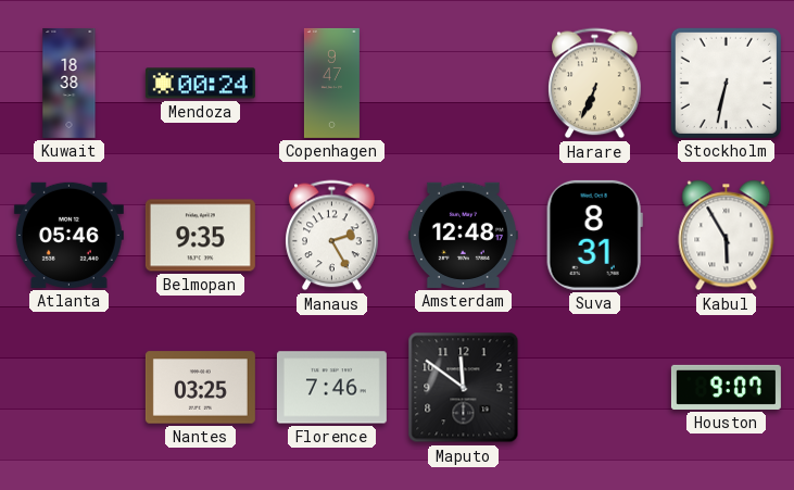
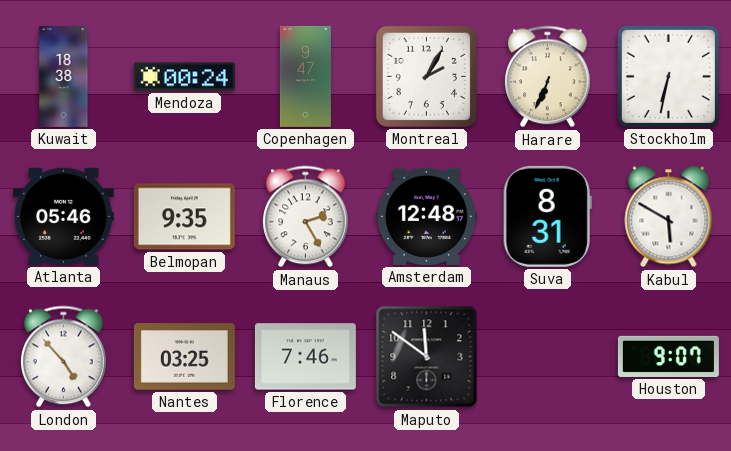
Montreal: none -> 2:05 (426, 76)
Kabul: 5:55 -> 5:50 (669, 217)
London: none -> 4:53 (64, 357)
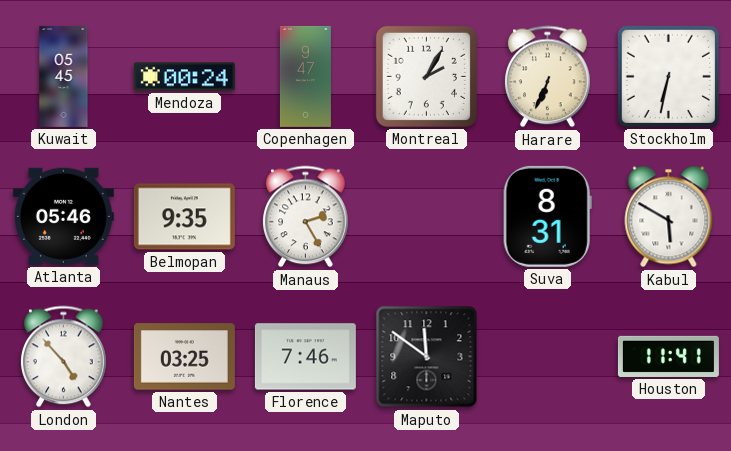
Kuwait: 18:38 -> 05:45 (64, 76)
Amsterdam: 12:48 -> none (426, 216)
Houston: 9:07 -> 11:41 (668, 356)
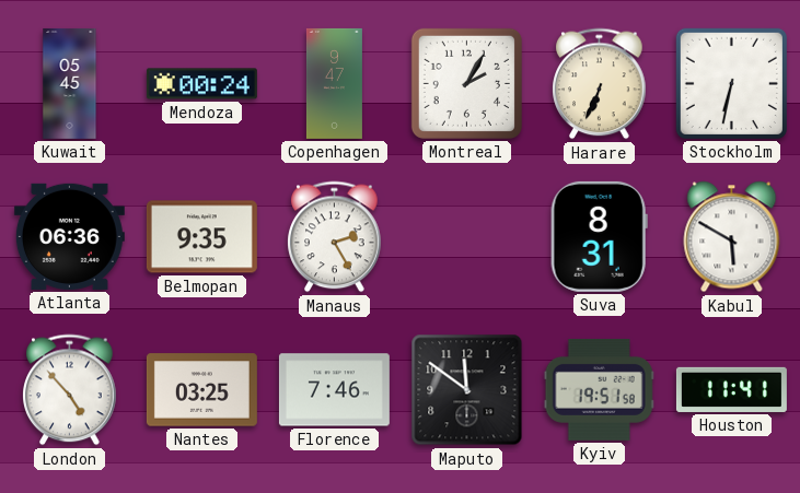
Atlanta: 05:46 -> 06:36 (69, 236)
Kyiv: none -> 19:51 (599, 389)
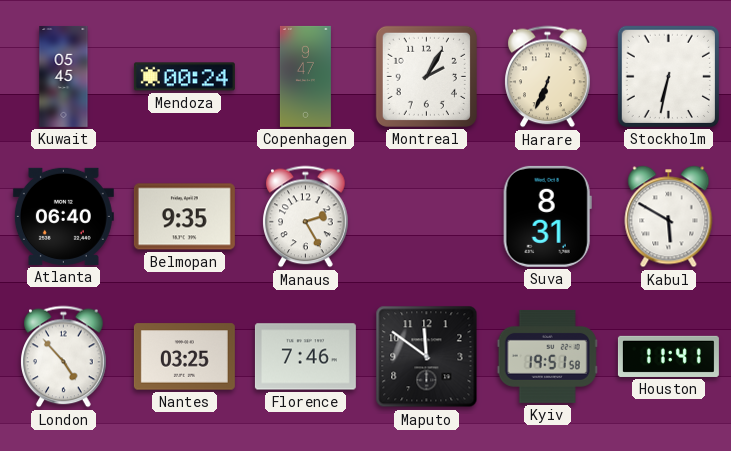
Atlanta: 06:36 -> 06:40 (63, 216)
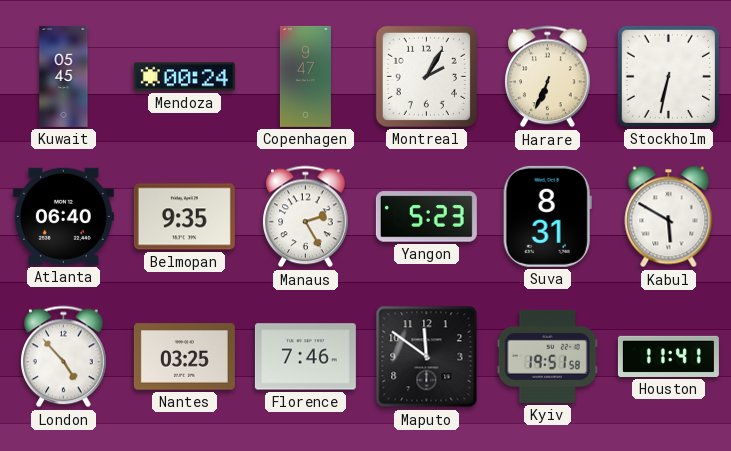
Yangon: none -> 5:23 (426, 217)
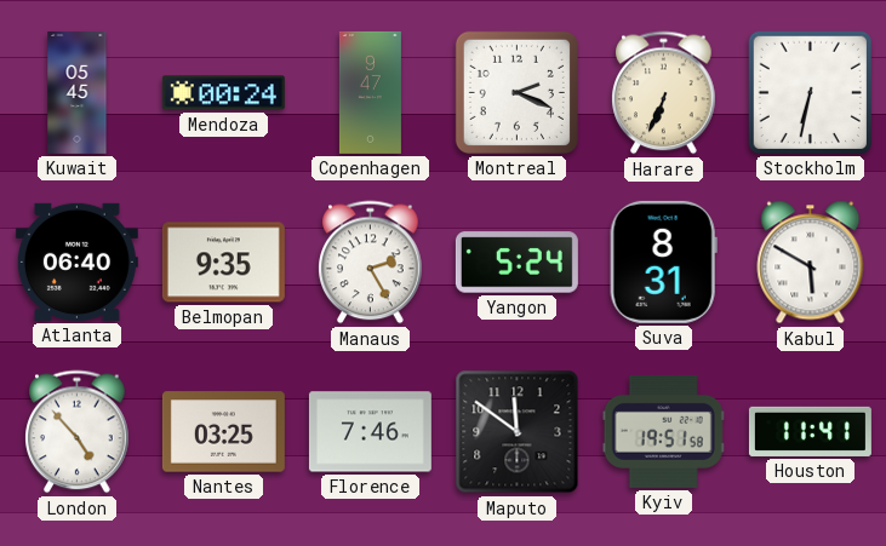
Montreal: 2:05 -> 2:19 (516, 92)
Yangon: 5:23 -> 5:24 (516, 263)
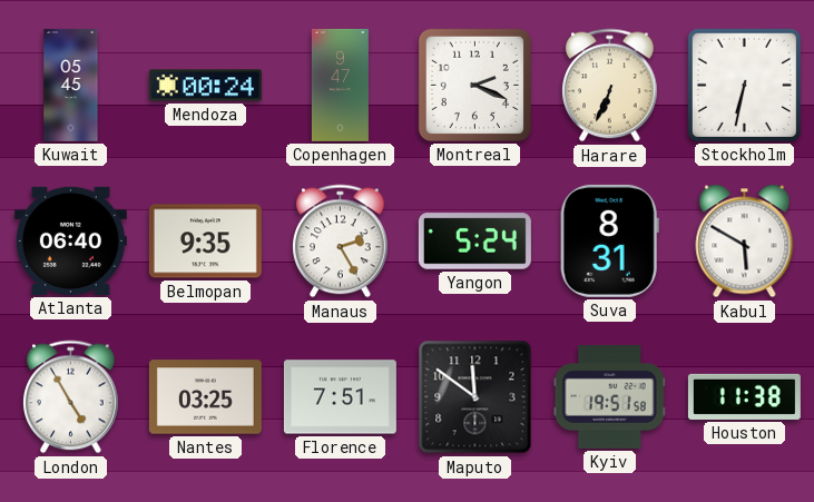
London: 4:53 -> 4:55 (71, 397)
Florence: 7:46 -> 7:51 (340, 397)
Houston: 11:41 -> 11:38 (744, 396)
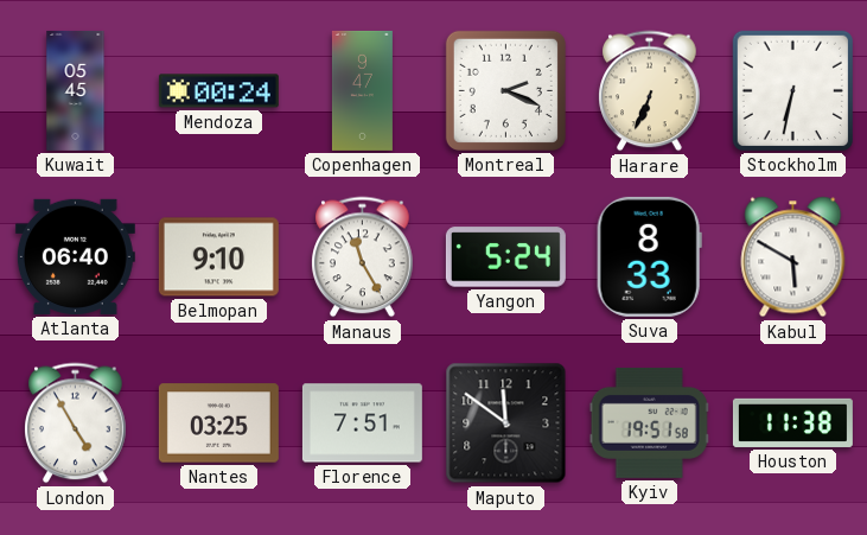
Belmopan: 9:35 -> 9:10 (218, 257)
Manaus: 2:25 -> 11:25 (363, 257)
Suva: 8:31 -> 8:33 (649, 256)
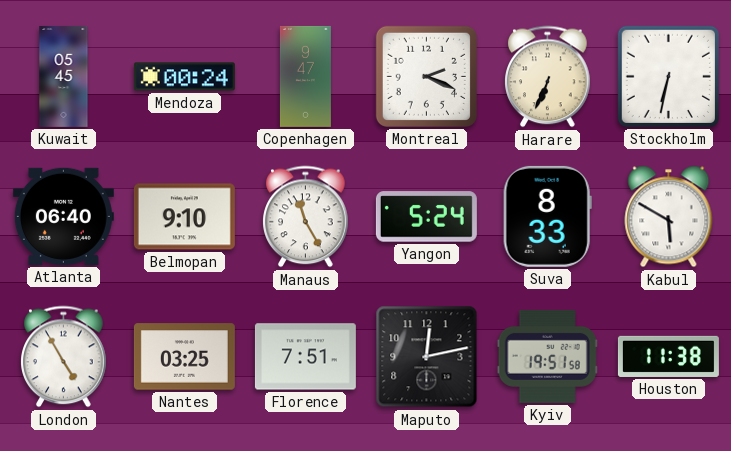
Maputo: 11:51 -> 12:13 (427, 357)
